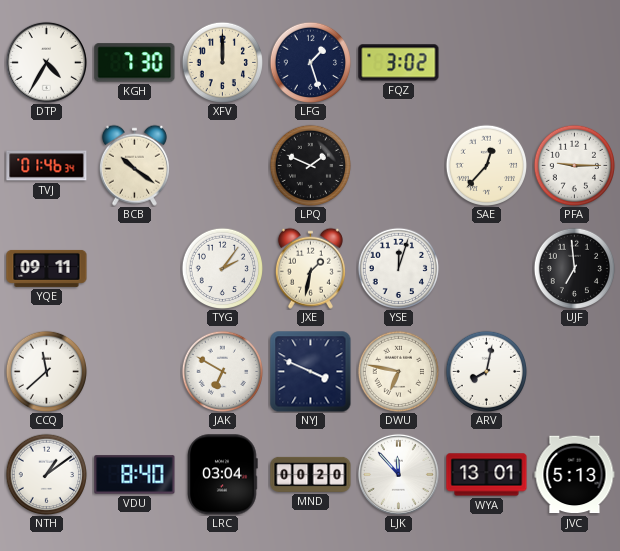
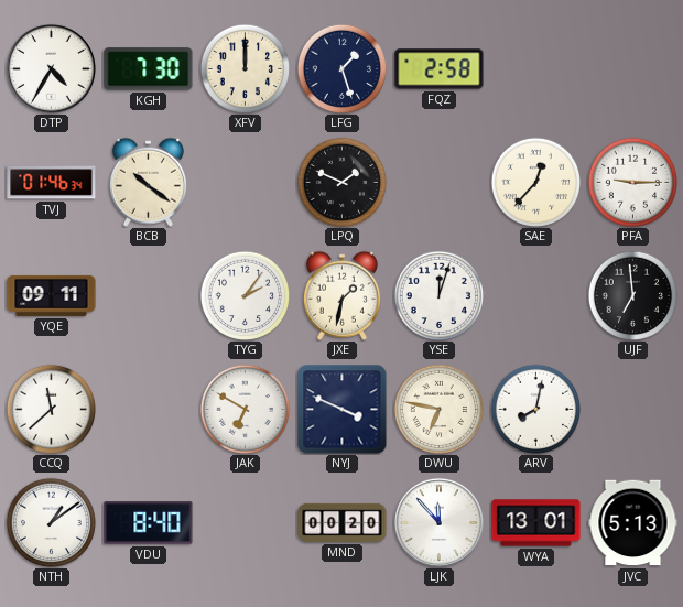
FQZ: 3:02 -> 2:58 (440, 69)
LRC: 03:04 -> none (223, 475)
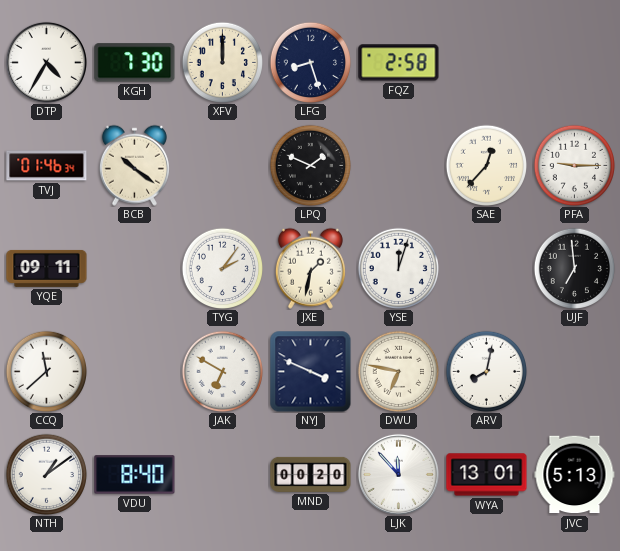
LFG: 1:27 -> 8:27 (310, 62)
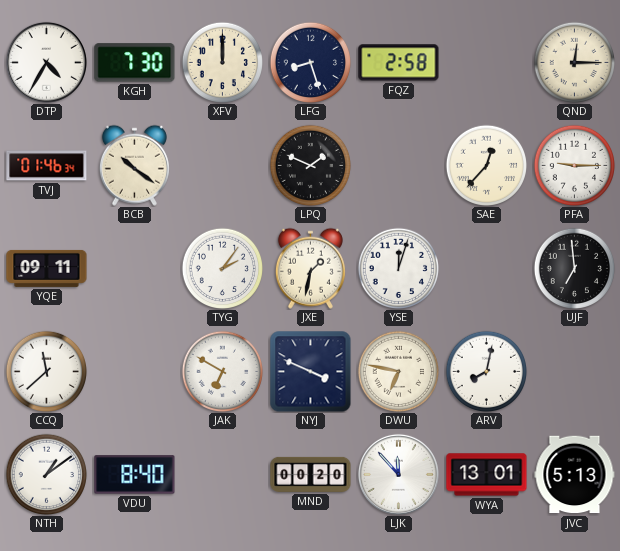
QND: none -> 12:15 (574, 62)
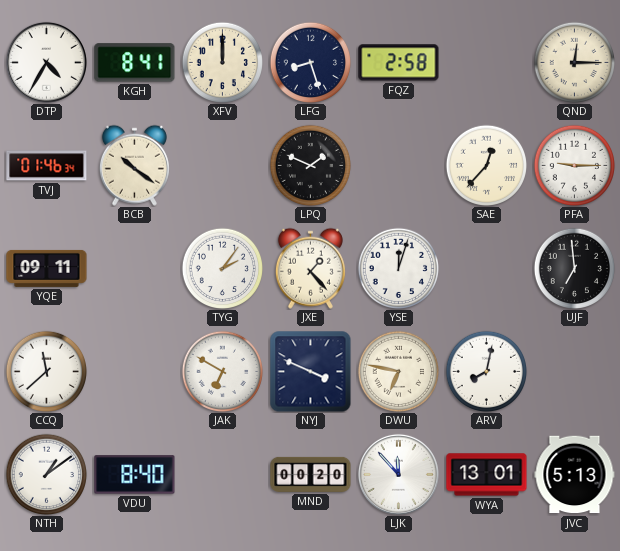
KGH: 7:30 -> 8:41 (135, 63)
JXE: 1:32 -> 1:23 (310, 268)
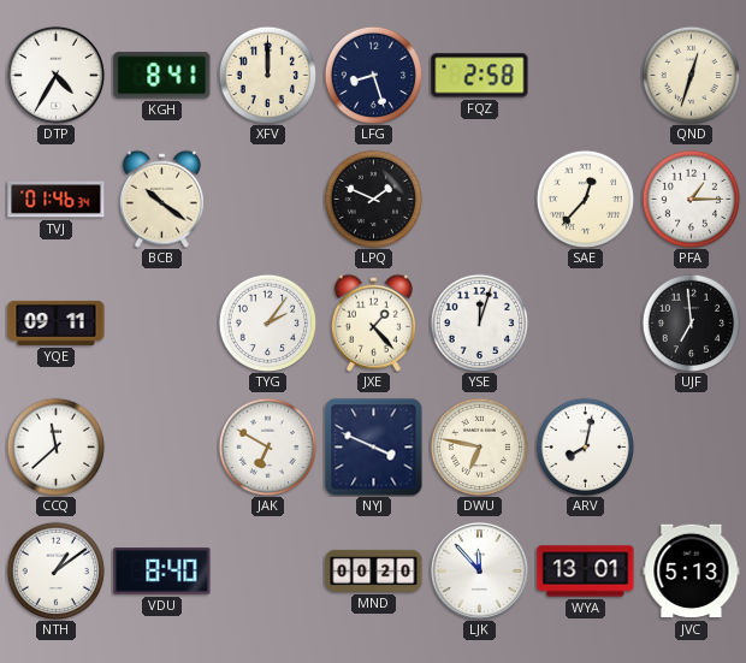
QND: 12:15 -> 12:33 (691, 75)
PFA: 9:15 -> 1:15 (691, 199)
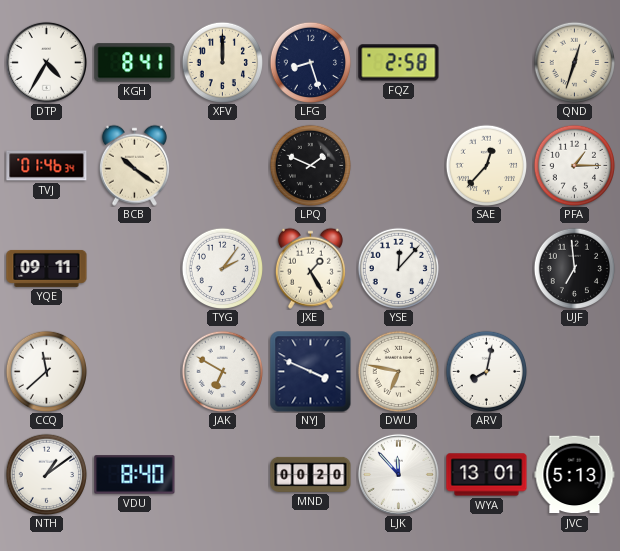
JXE: 1:23 -> 1:25 (310, 268)
YSE: 12:03 -> 12:07 (398, 268)
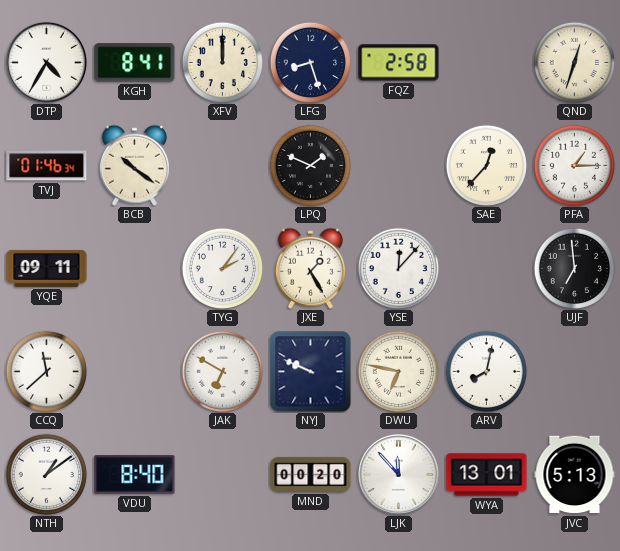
NYJ: 3:49 -> 9:49 (311, 372)
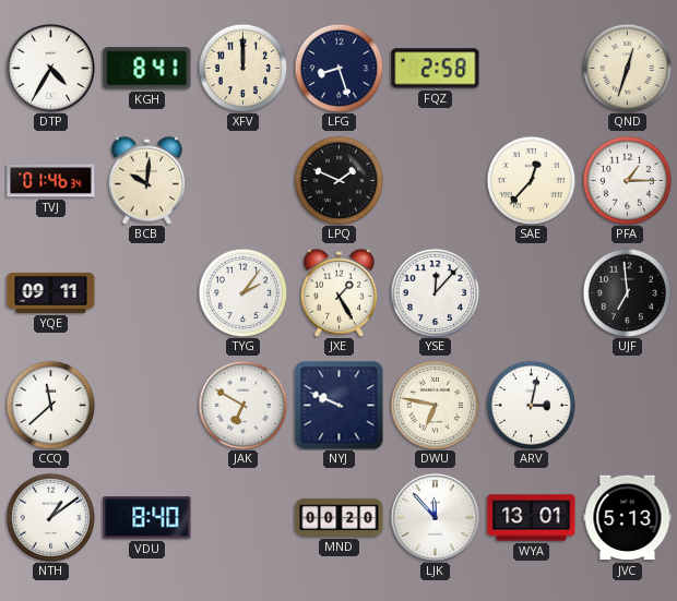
BCB: 10:21 -> 10:01 (146, 180)
ARV: 8:02 -> 3:02 (531, 405)
